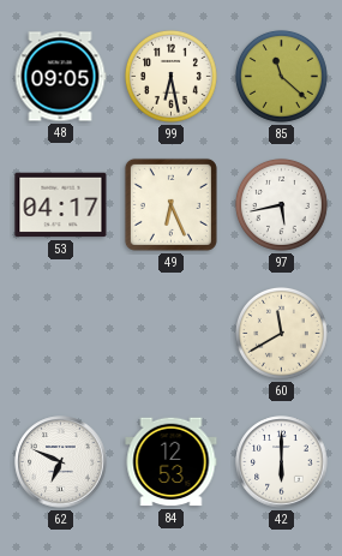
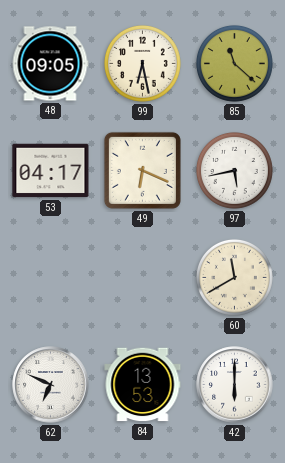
49: 6:26 -> 6:19 (142, 170)
84: 12:53 -> 13:53 (143, 385)
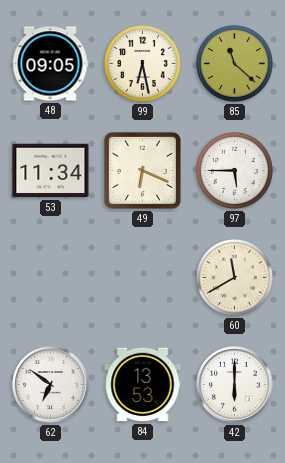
53: 04:17 -> 11:34 (51, 171)
97: 5:43 -> 5:45 (234, 170)
62: 6:49 -> 6:51 (51, 385)
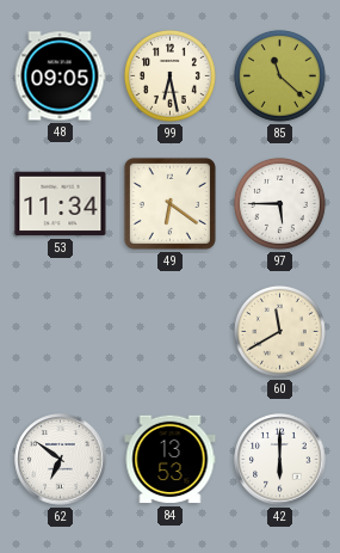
49: 6:19 -> 6:21 (169, 203)
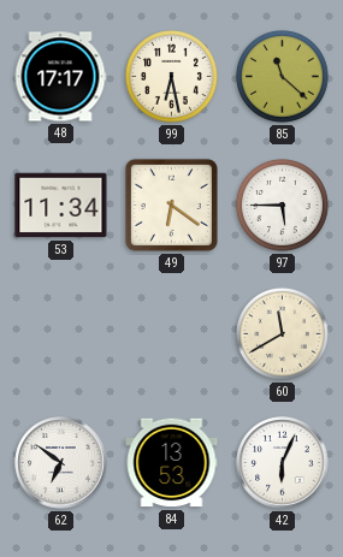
48: 09:05 -> 17:17 (60, 77)
42: 6:00 -> 6:04 (283, 463)
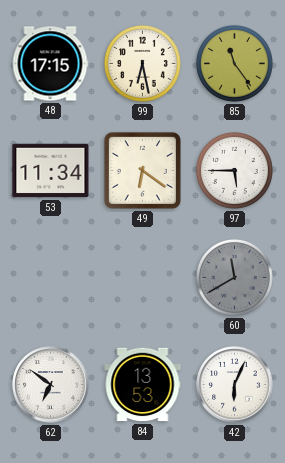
48: 17:17 -> 17:15 (50, 64)
85: 11:22 -> 11:24 (234, 63)
60 dial: cream -> grey (234, 277)
